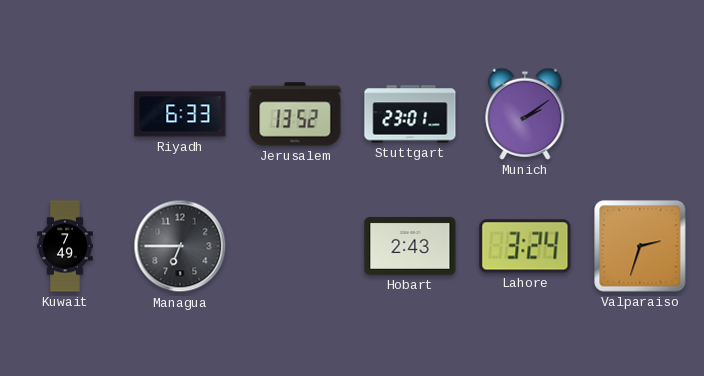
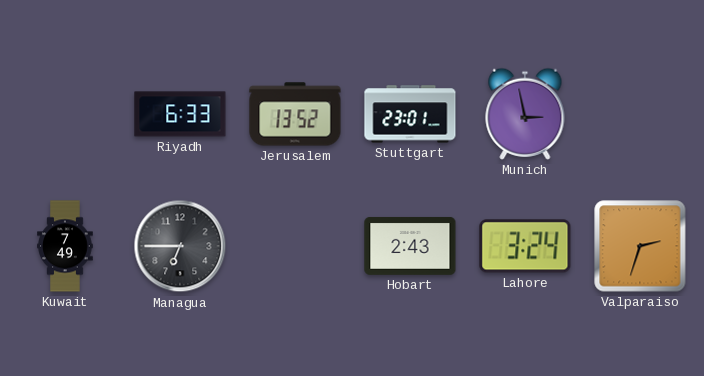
Munich: 2:09 -> 2:58 (525, 114)
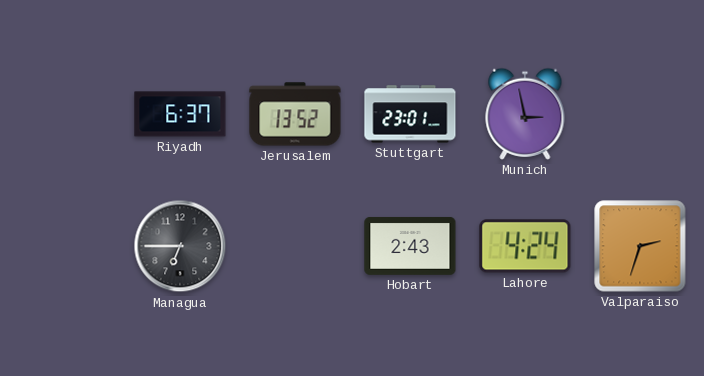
Riyadh: 6:33 -> 6:37 (180, 114)
Kuwait: 7:49 -> none (65, 246)
Lahore: 3:24 -> 4:24 (525, 246)
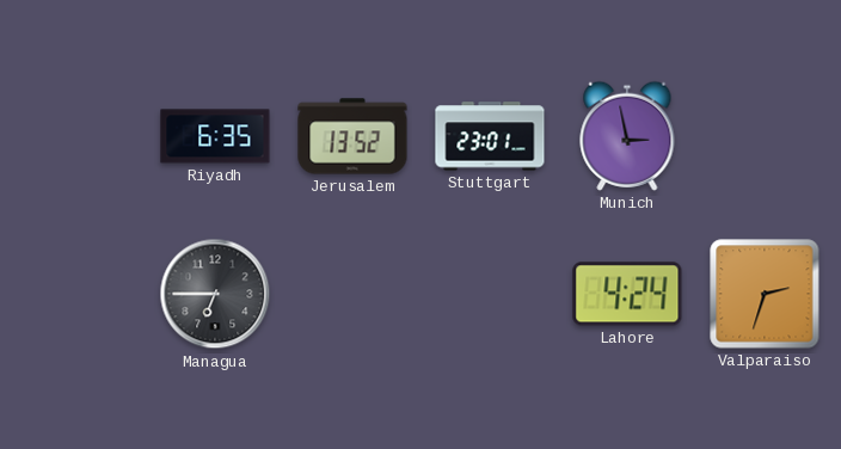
Riyadh: 6:37 -> 6:35 (215, 136)
Hobart: 2:43 -> none (410, 246)
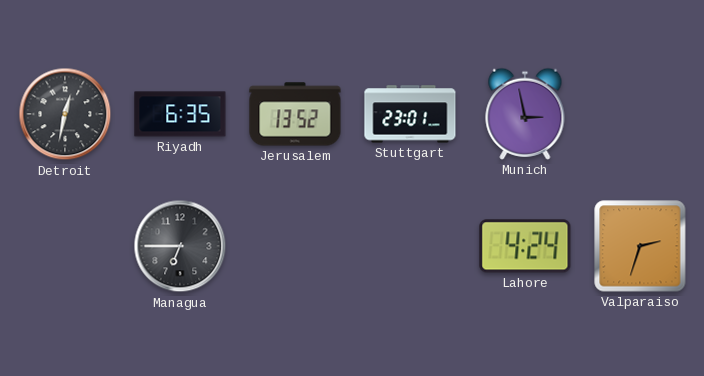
Detroit: none -> 12:32 (65, 114)
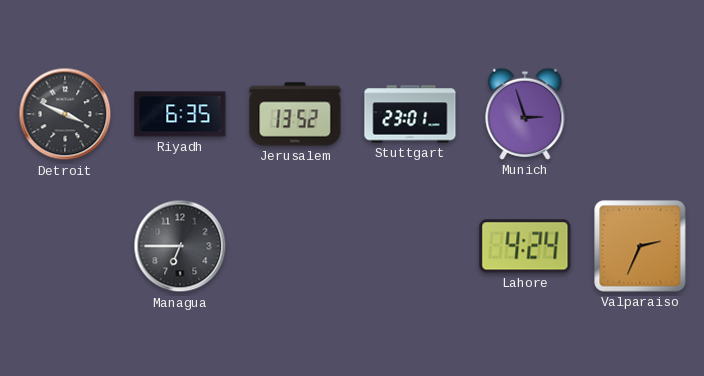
Detroit: 12:32 -> 3:49 (65, 114)
Munich: 2:58 -> 2:57 (525, 114)
Valparaiso: 2:33 -> 2:34 (640, 246)
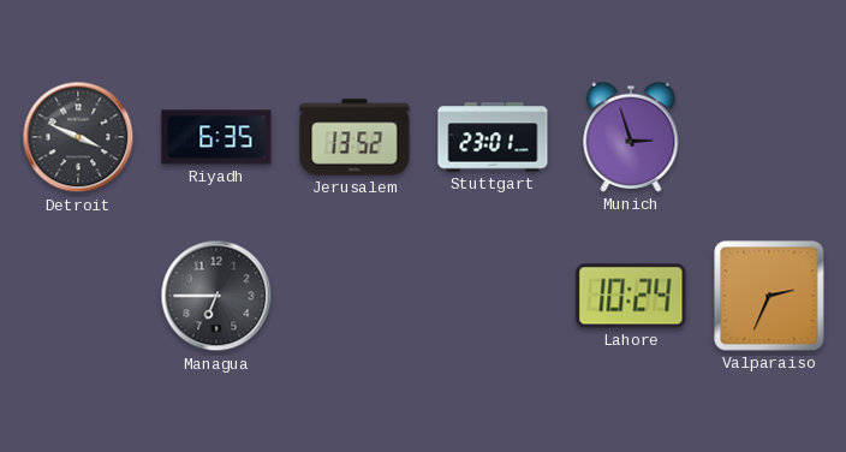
Lahore: 4:24 -> 10:24 (631, 296)
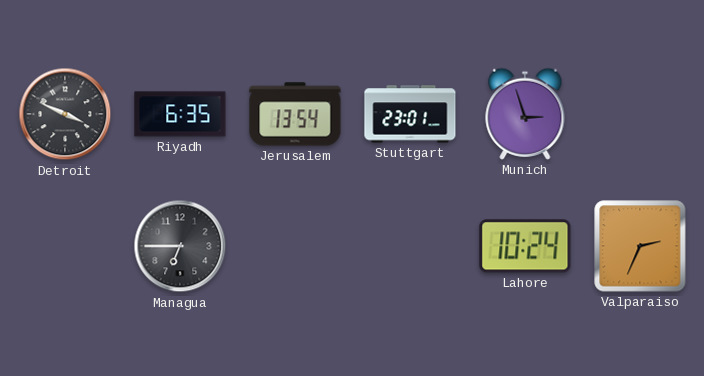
Jerusalem: 13:52 -> 13:54 (295, 114)
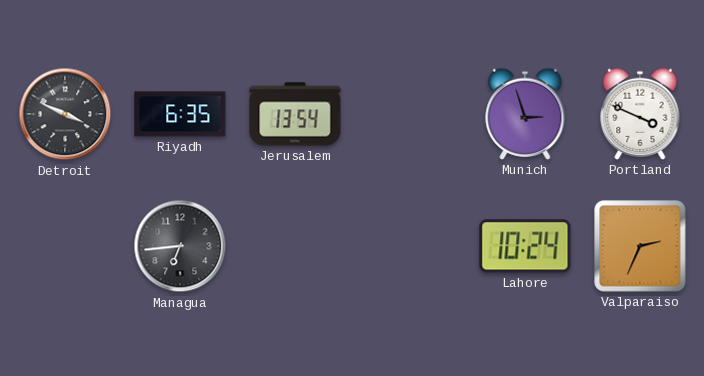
Stuttgart: 23:01 -> none (410, 114)
Portland: none -> 3:49 (640, 114)
Managua: 6:45 -> 6:44 (180, 246)
